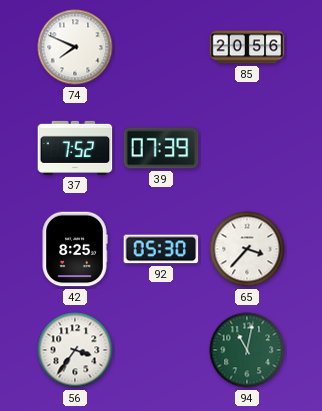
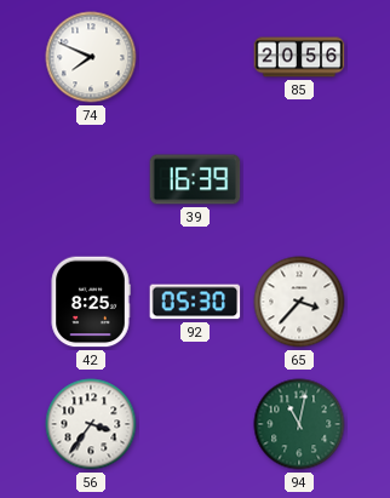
37: 7:52 -> none (75, 148)
39: 07:39 -> 16:39 (195, 179)
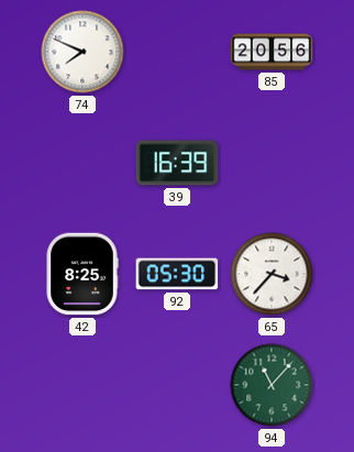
56: 3:36 -> none (91, 424)
94: 11:02 -> 11:07 (272, 385)
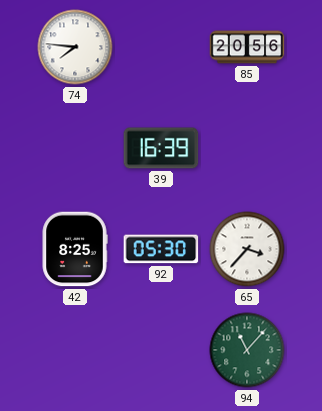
74: 7:49 -> 7:46 (75, 47)
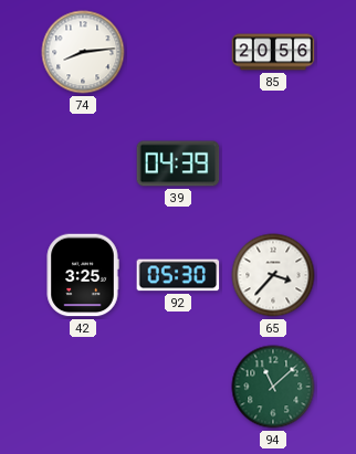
74: 7:46 -> 8:14 (83, 52)
39: 16:39 -> 04:39 (178, 163)
42: 8:25 -> 3:25 (83, 275)
94: 11:07 -> 11:08 (273, 387)
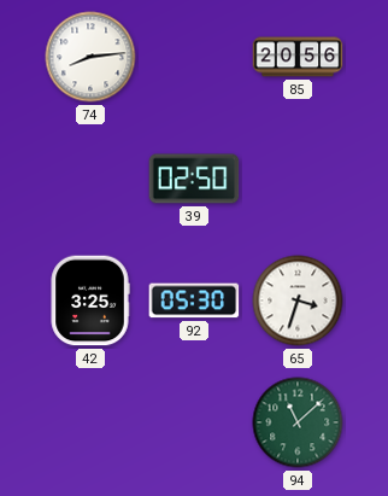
39: 04:39 -> 02:50 (194, 179)
65: 3:37 -> 3:33 (298, 300)
